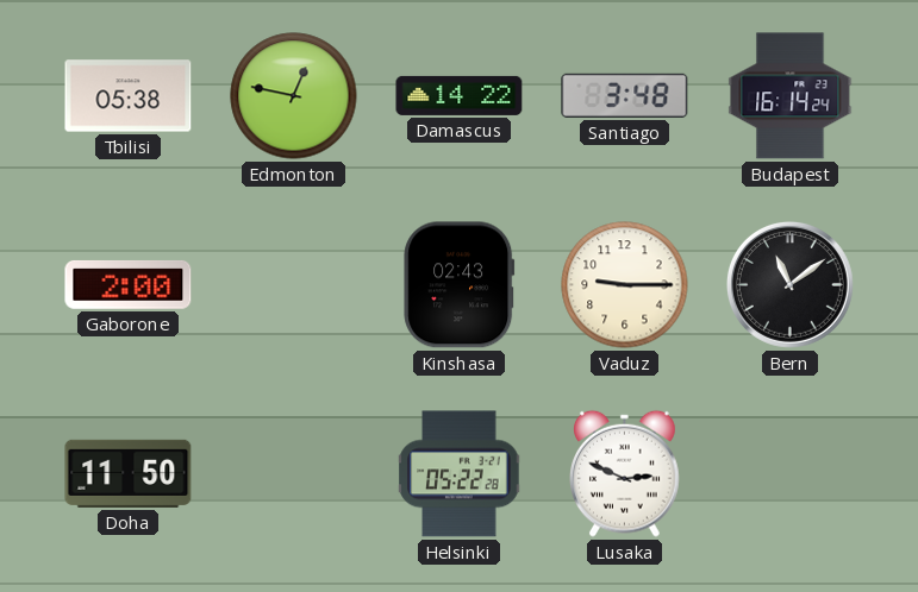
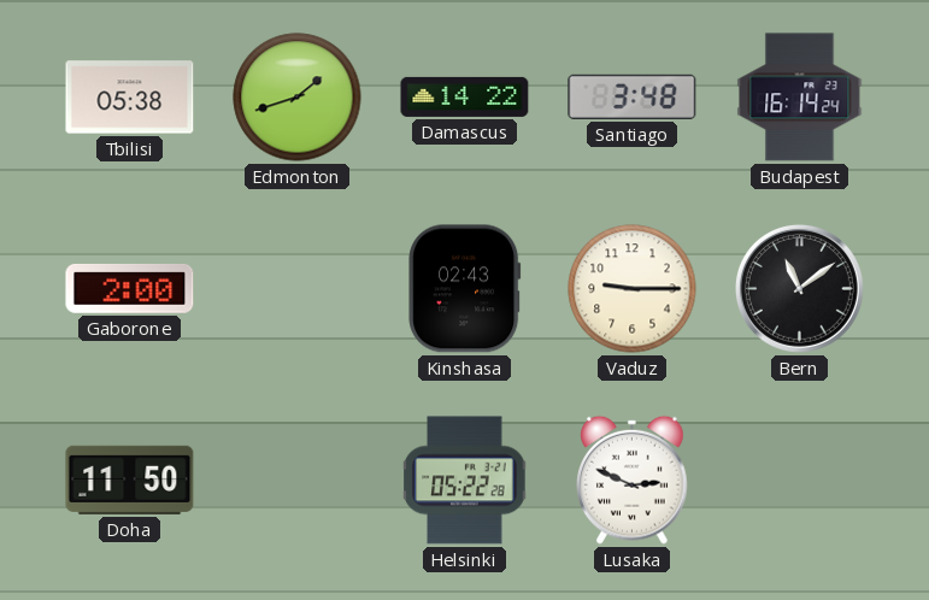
Edmonton: 12:47 -> 1:42 (298, 98)
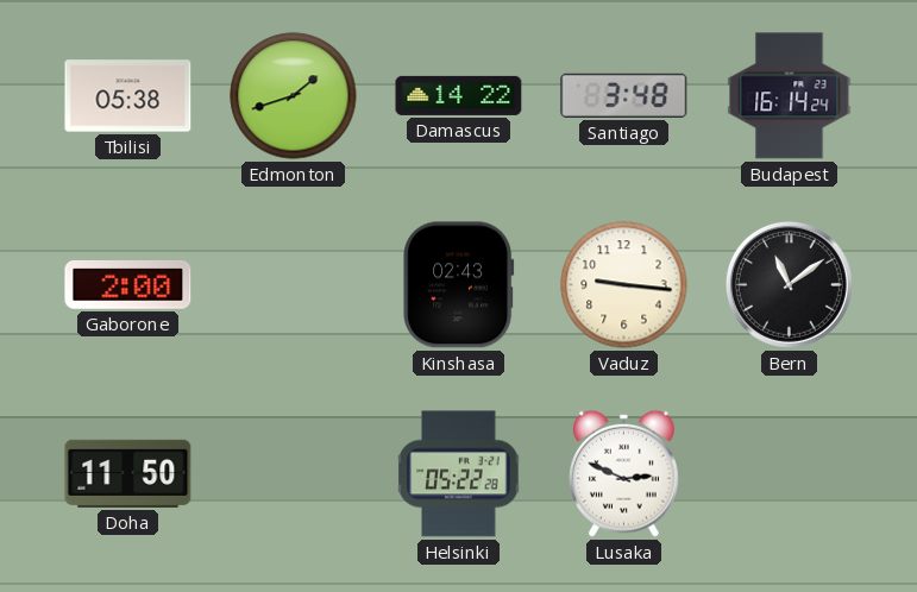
Vaduz: 9:15 -> 9:16 (624, 285)
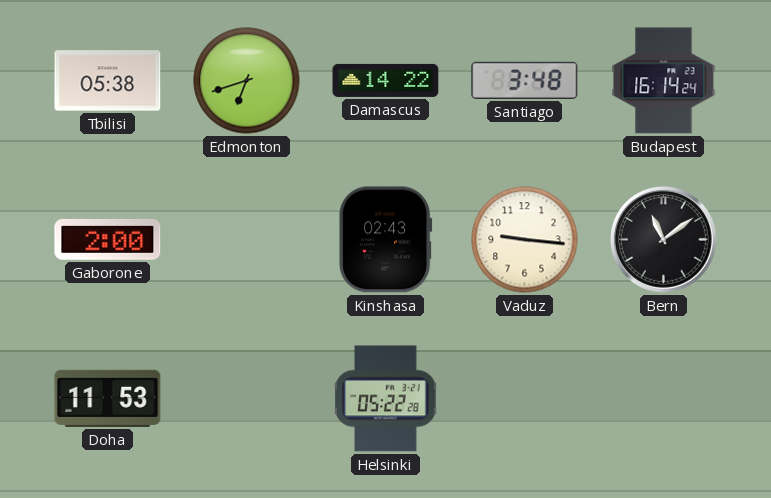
Edmonton: 1:42 -> 6:42 (247, 81)
Doha: 11:50 -> 11:53 (108, 398)
Lusaka: 2:49 -> none (624, 473)
